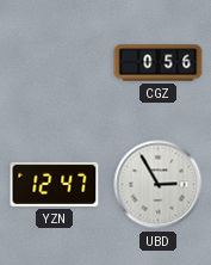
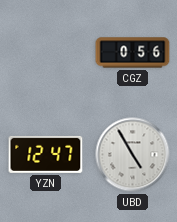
UBD: 2:55 -> 4:55 (133, 155)
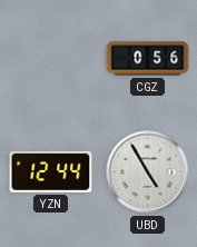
YZN: 12:47 -> 12:44 (51, 171)
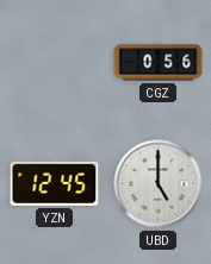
YZN: 12:44 -> 12:45 (55, 183)
UBD: 4:55 -> 5:00 (159, 184)
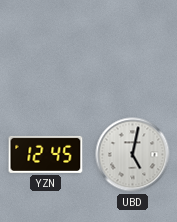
CGZ: 0:56 -> none (159, 63)
UBD: 5:00 -> 5:02 (133, 155)
